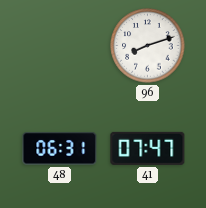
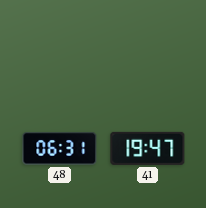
96: 8:12 -> none (148, 46)
41: 07:47 -> 19:47 (148, 148)
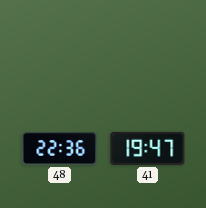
48: 06:31 -> 22:36 (60, 149)
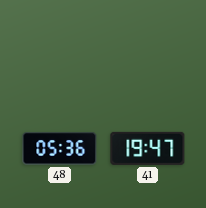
48: 22:36 -> 05:36 (60, 149)
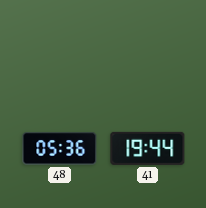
41: 19:47 -> 19:44 (148, 148)
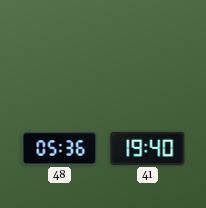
41: 19:44 -> 19:40 (148, 148)
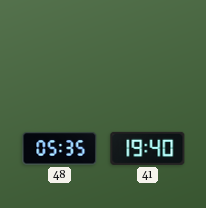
48: 05:36 -> 05:35 (60, 149)
